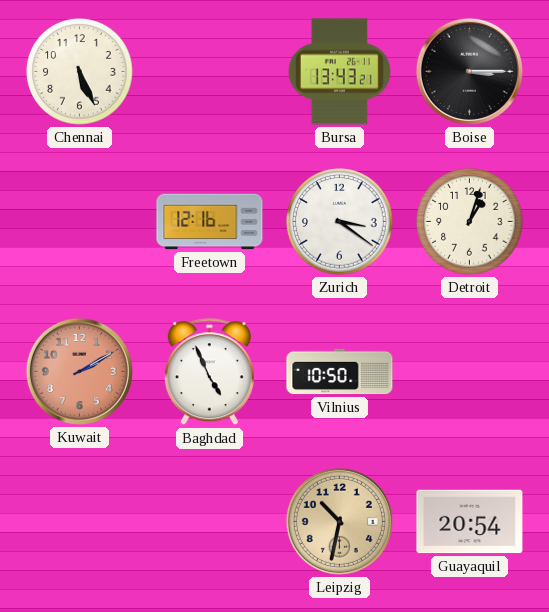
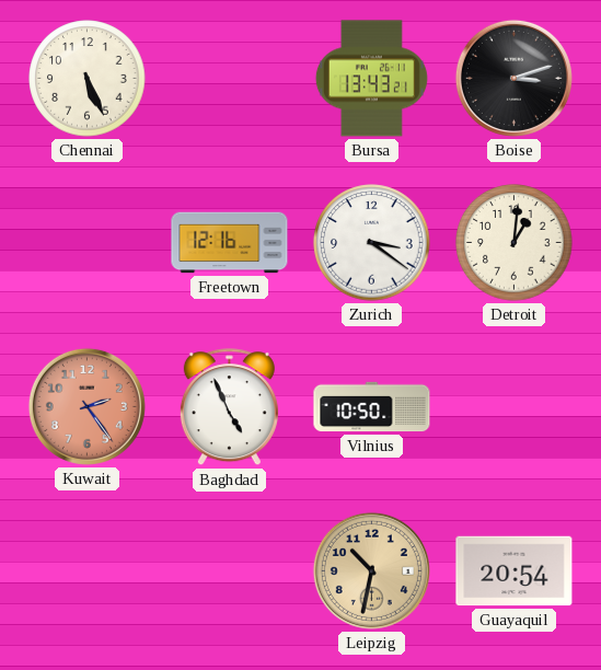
Boise: 3:15 -> 3:12 (513, 78)
Detroit: 1:03 -> 1:01 (515, 243)
Kuwait: 2:10 -> 2:24 (86, 406)
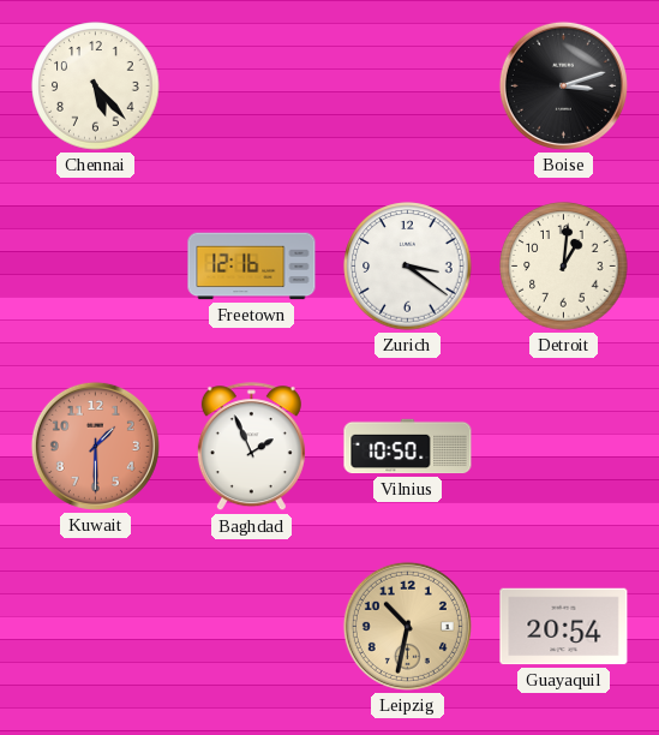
Chennai: 5:26 -> 5:23 (96, 86)
Bursa: 13:43 -> none (371, 79)
Kuwait: 2:24 -> 1:30 (95, 446)
Baghdad: 4:56 -> 1:56 (251, 447)
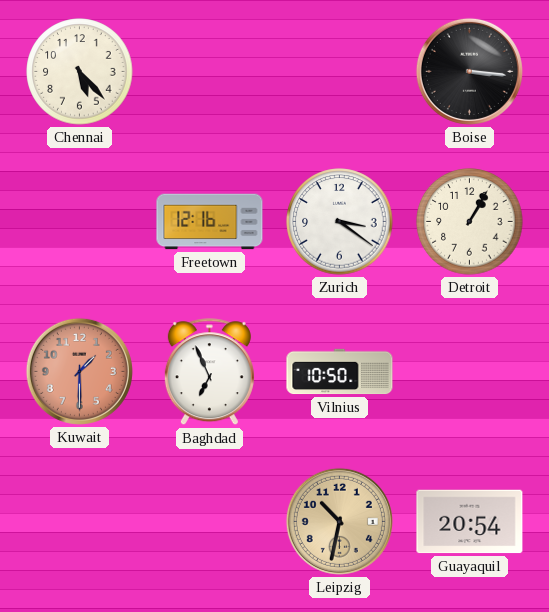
Boise: 3:12 -> 3:16 (469, 71)
Detroit: 1:01 -> 1:05 (470, 222)
Baghdad: 1:56 -> 6:56 (209, 372)
